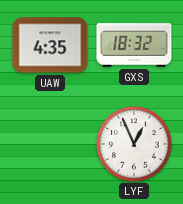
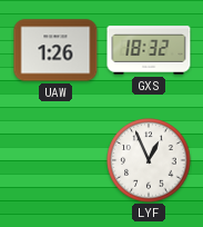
UAW: 4:35 -> 1:26 (55, 50)
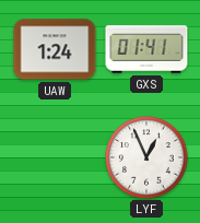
UAW: 1:26 -> 1:24 (55, 49)
GXS: 18:32 -> 01:41 (146, 49)
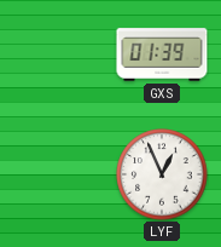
UAW: 1:24 -> none (55, 49)
GXS: 01:41 -> 01:39 (162, 54)
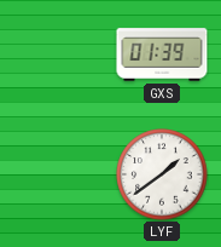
LYF: 12:56 -> 1:39 (162, 174)
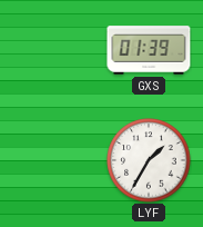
LYF: 1:39 -> 1:35 (149, 160)
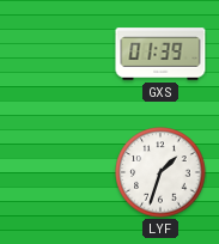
LYF: 1:35 -> 1:33 (160, 172)
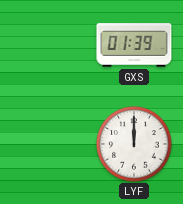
LYF: 1:33 -> 12:00 (134, 144)
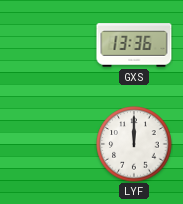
GXS: 01:39 -> 13:36 (134, 45)
